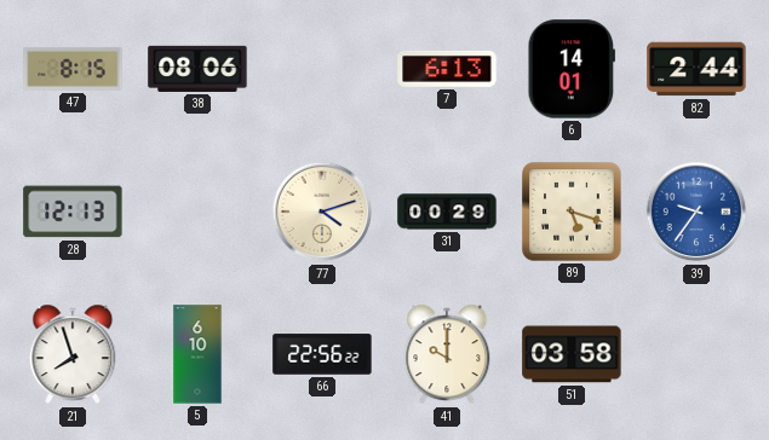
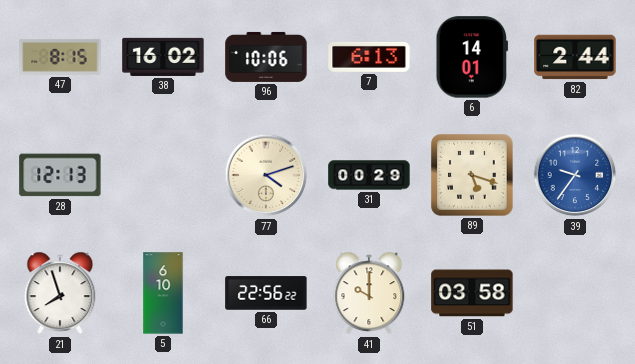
38: 08:06 -> 16:02 (163, 57)
96: none -> 10:06 (266, 57)
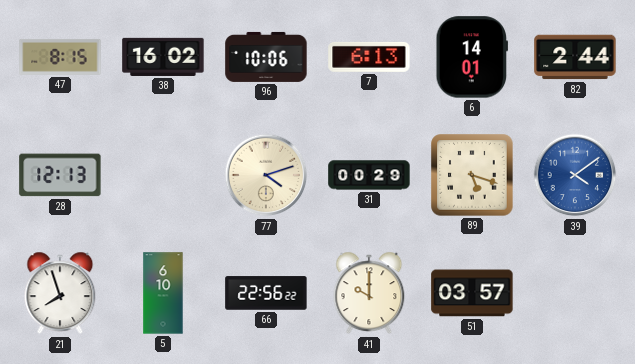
39: 9:36 -> 4:09 (575, 175)
51: 03:58 -> 03:57 (472, 293)
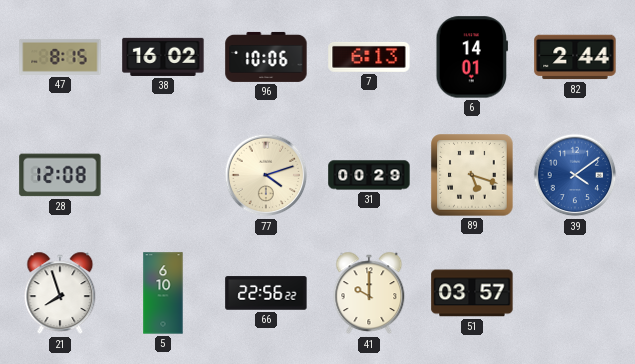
28: 12:13 -> 12:08 (60, 175)
